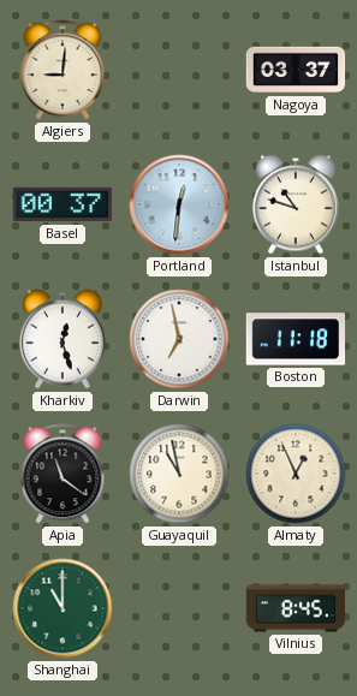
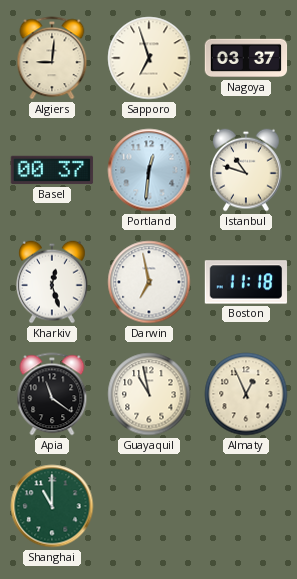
Sapporo: none -> 6:57 (149, 58)
Vilnius: 8:45 -> none (296, 608)
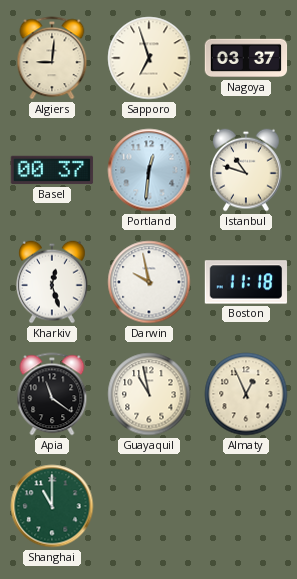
Darwin: 6:58 -> 9:58 (149, 282)
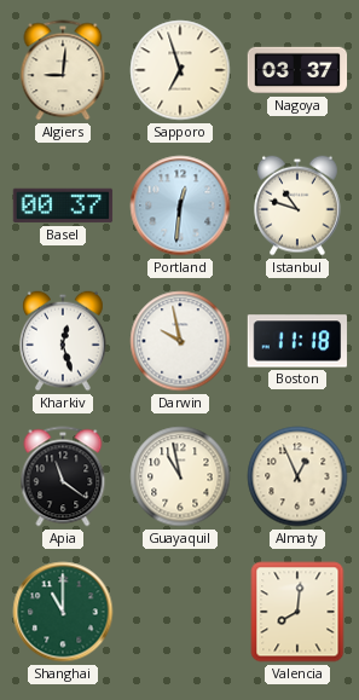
Valencia: none -> 8:01 (297, 612)
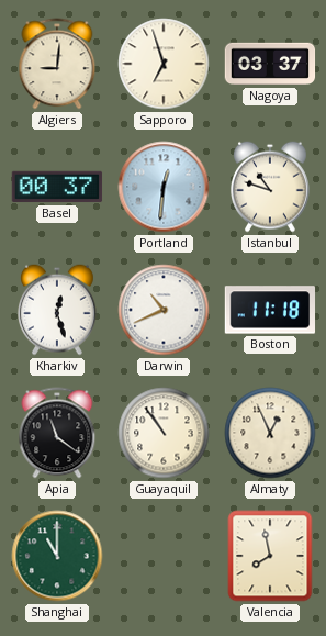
Darwin: 9:58 -> 10:41 (164, 310)
Guayaquil: 10:58 -> 10:54 (164, 433)
Valencia: 8:01 -> 7:58 (270, 556)
